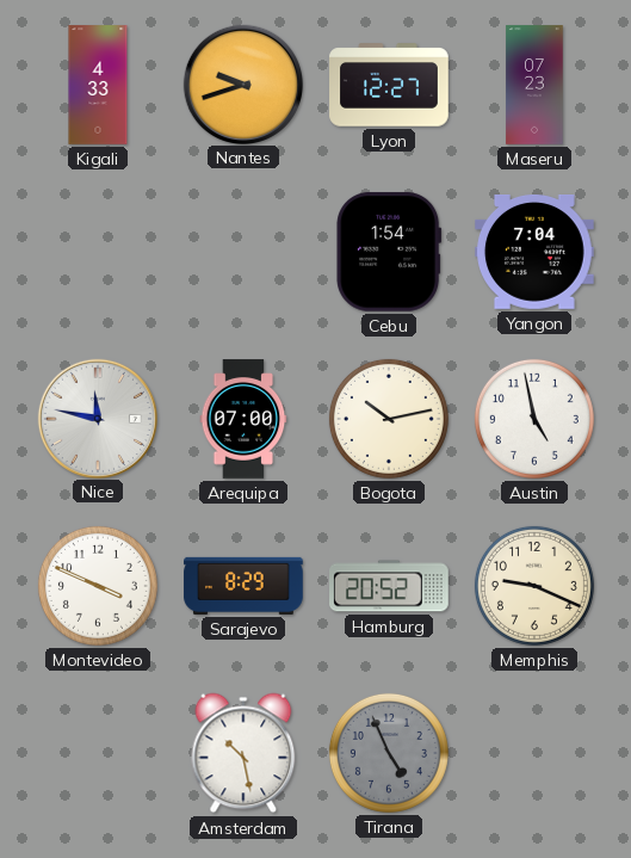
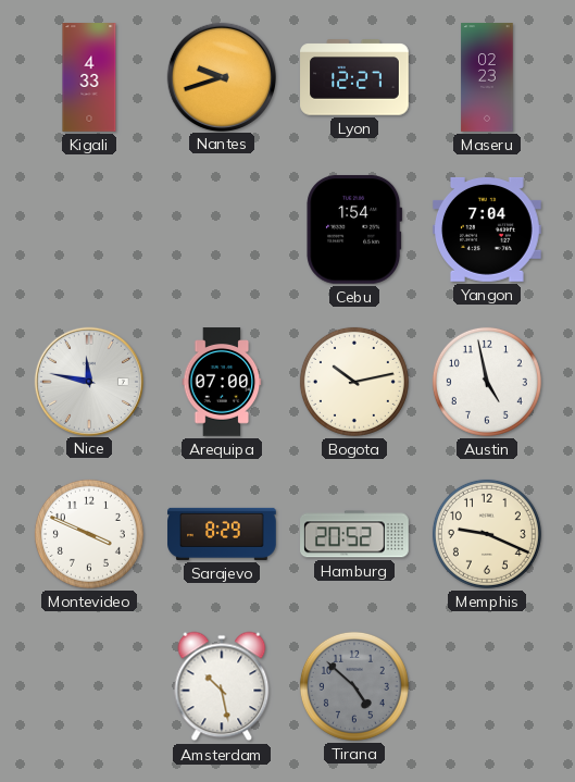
Maseru: 07:23 -> 02:23 (487, 77)
Tirana: 4:56 -> 4:52 (354, 686)
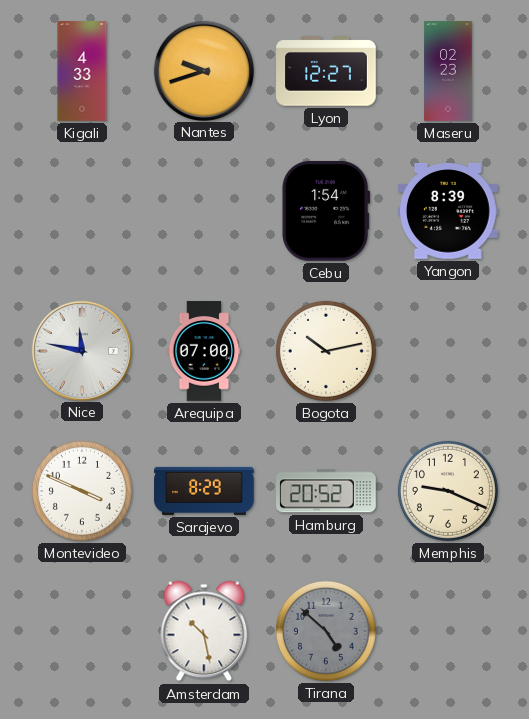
Yangon: 7:04 -> 8:39 (449, 212)
Austin: 4:58 -> none (487, 382)
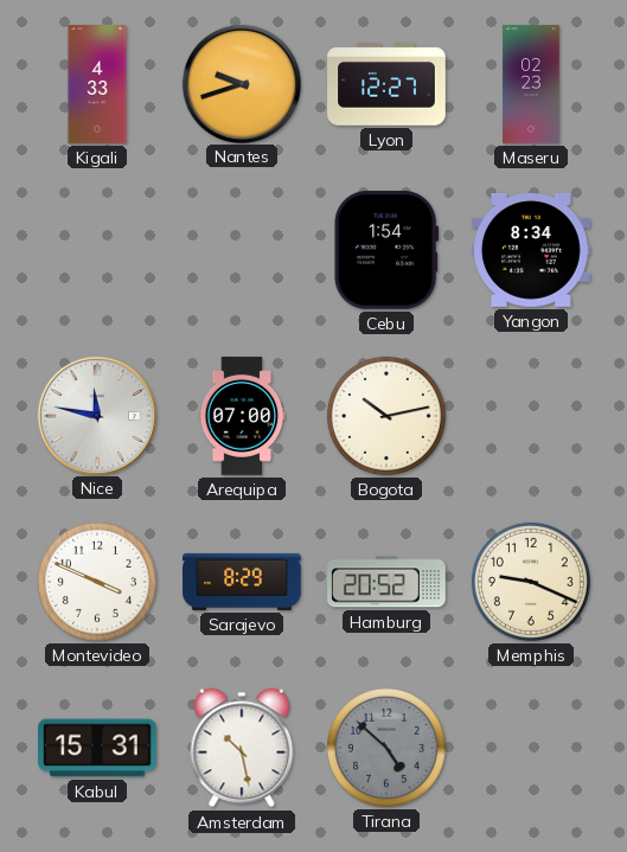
Yangon: 8:39 -> 8:34 (532, 251)
Kabul: none -> 15:31 (98, 748)
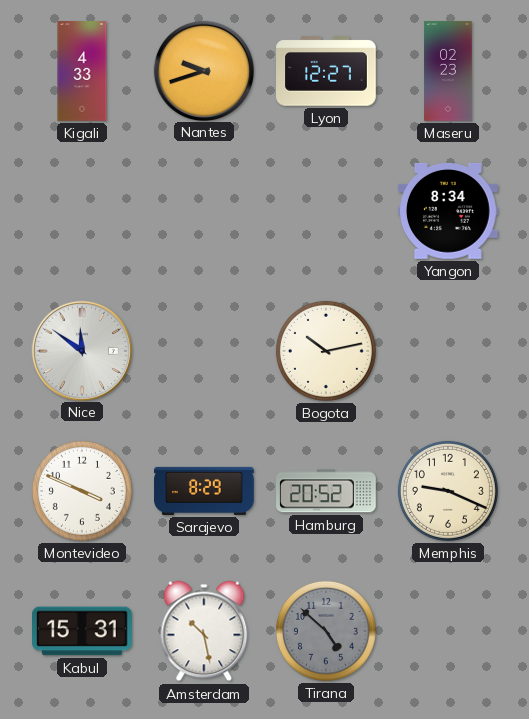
Cebu: 1:54 -> none (386, 250)
Nice: 11:47 -> 11:51 (81, 350)
Arequipa: 07:00 -> none (242, 416)
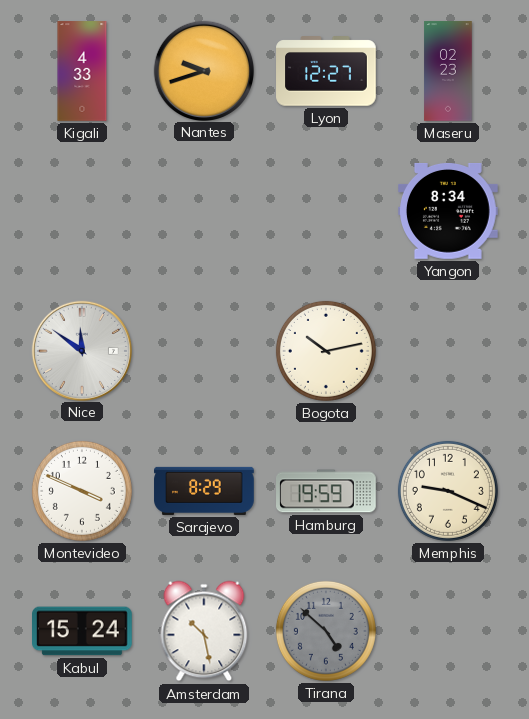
Hamburg: 20:52 -> 19:59 (327, 491)
Kabul: 15:31 -> 15:24 (83, 631)
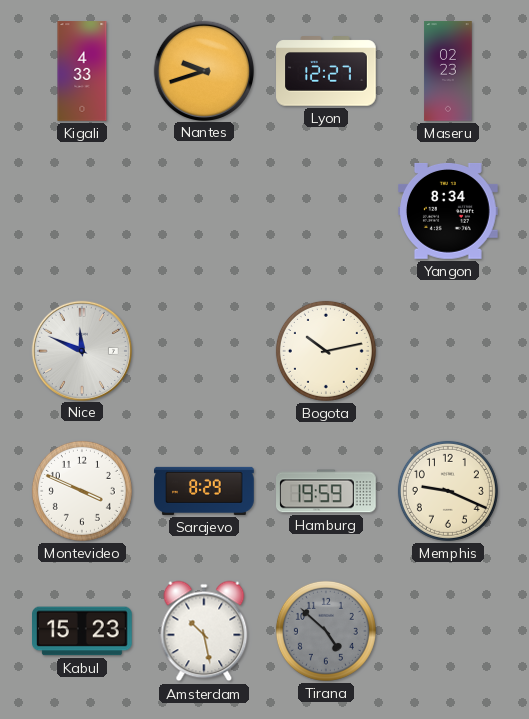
Nice: 11:51 -> 11:49 (81, 350)
Kabul: 15:24 -> 15:23 (83, 631)
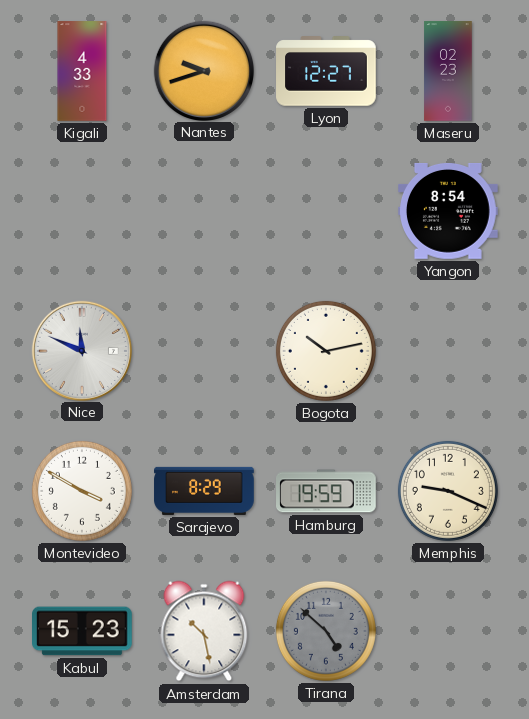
Yangon: 8:34 -> 8:54 (449, 212)
Montevideo: 3:49 -> 3:50 (82, 491)
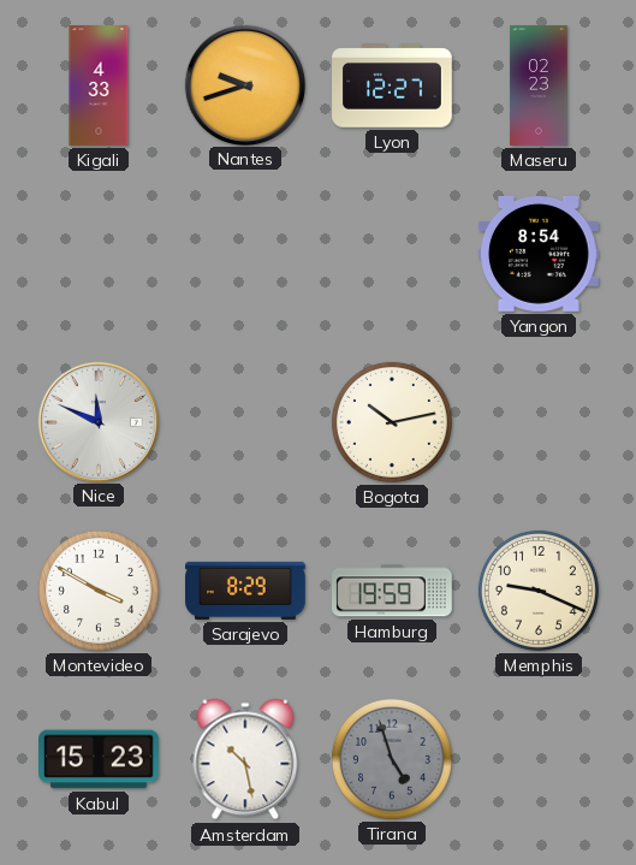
Tirana: 4:52 -> 4:57 (392, 759)
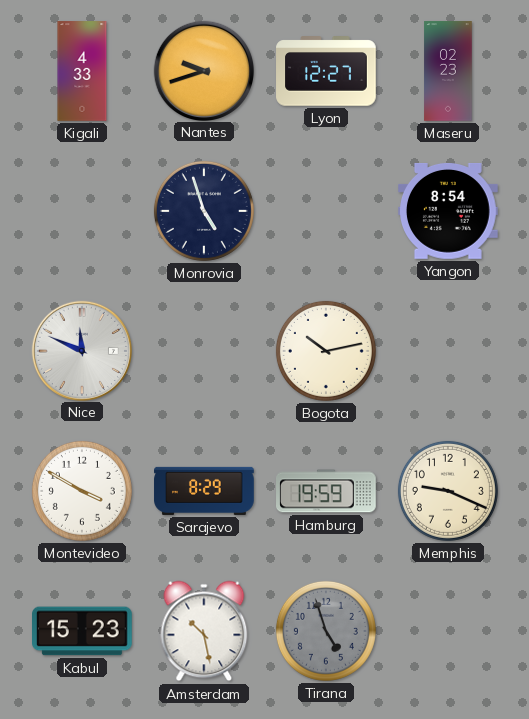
Monrovia: none -> 4:57 (204, 211)
